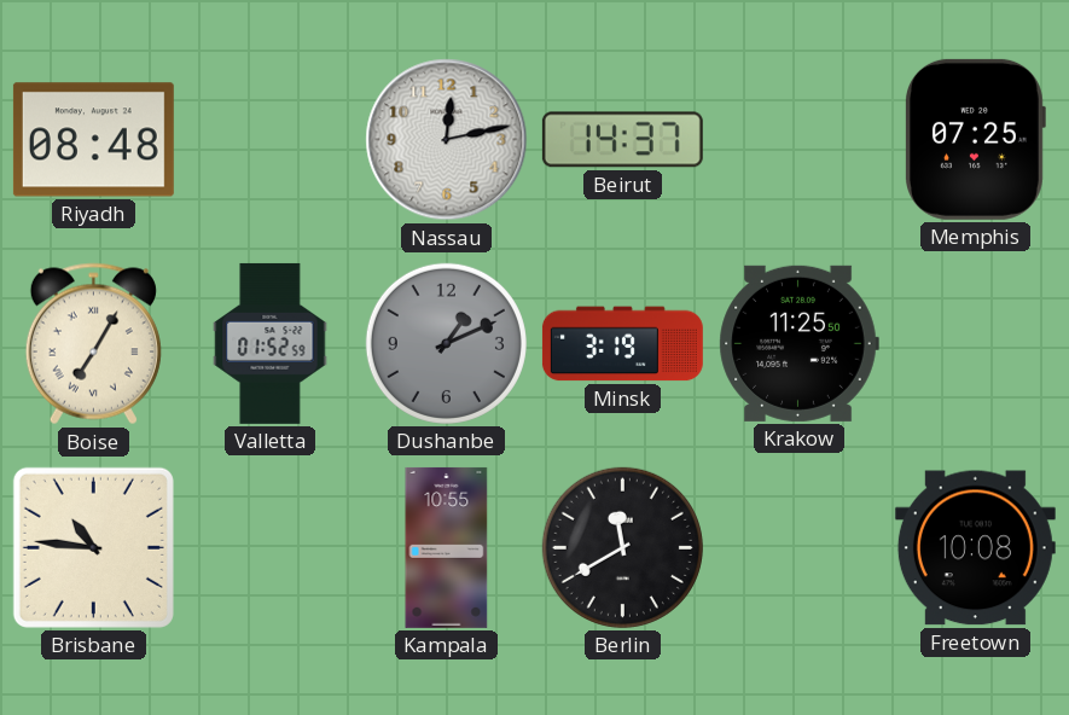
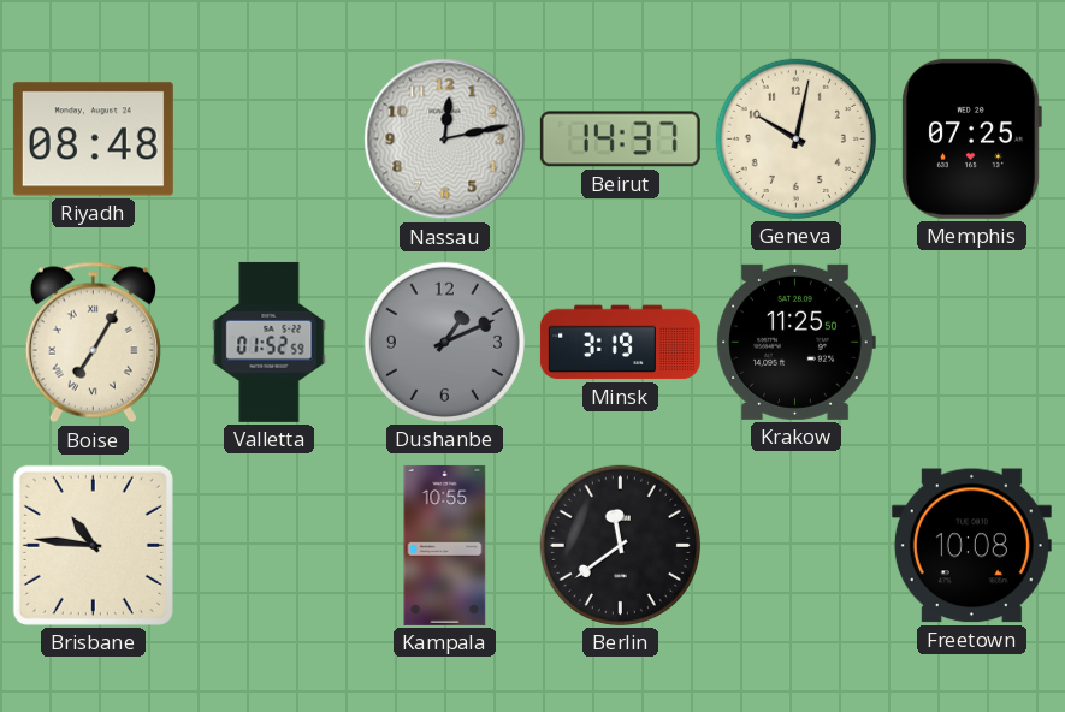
Geneva: none -> 10:02 (795, 138)
Berlin: 11:40 -> 11:39 (620, 545)
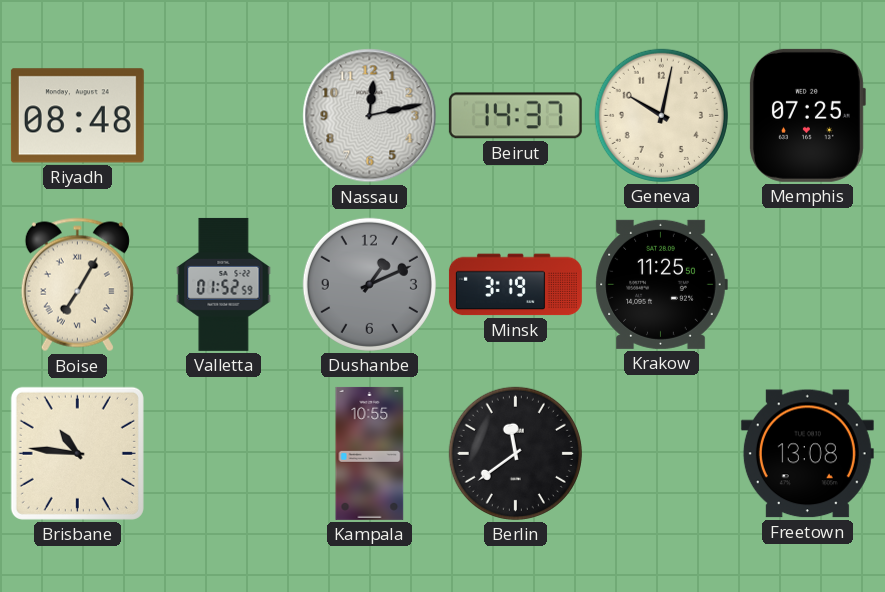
Freetown: 10:08 -> 13:08 (807, 454)
